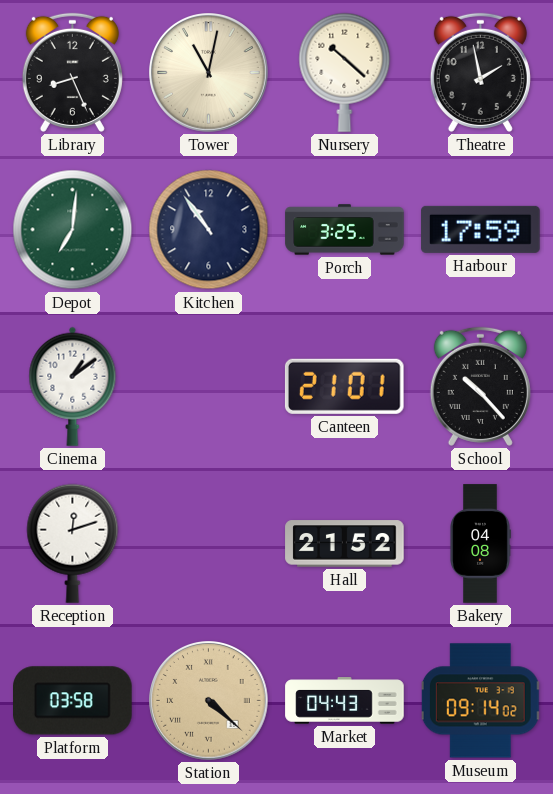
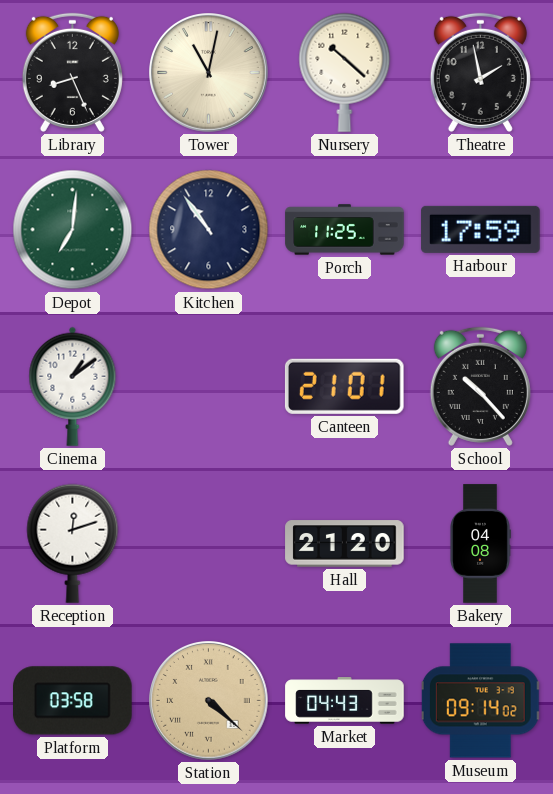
Porch: 3:25 -> 11:25 (345, 230)
Hall: 21:52 -> 21:20 (345, 544)
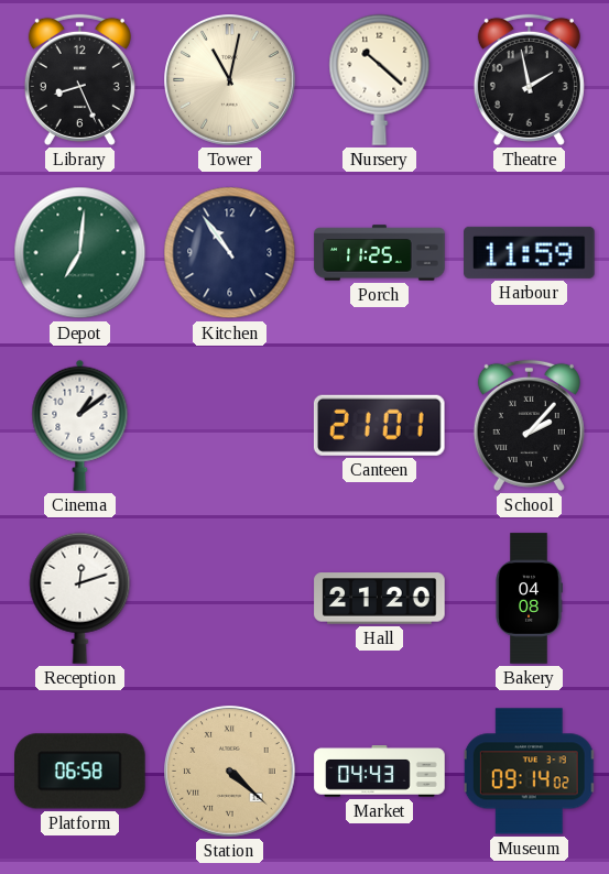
Harbour: 17:59 -> 11:59 (530, 252)
School: 10:23 -> 2:07 (529, 425)
Platform: 03:58 -> 06:58 (80, 772)
